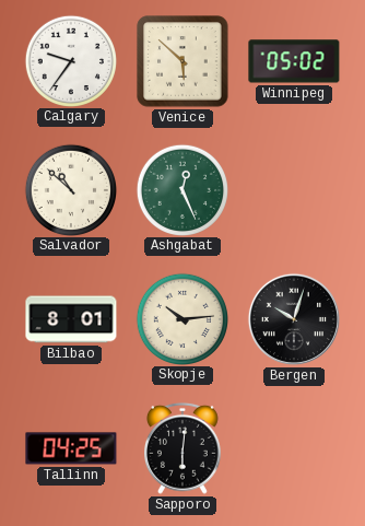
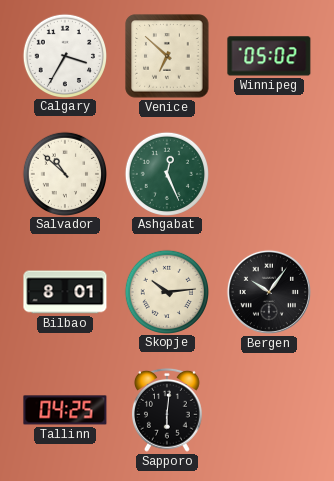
Calgary: 9:36 -> 3:35 (64, 55)
Venice: 5:52 -> 6:52 (167, 56)
Bergen: 10:03 -> 10:06 (269, 292)
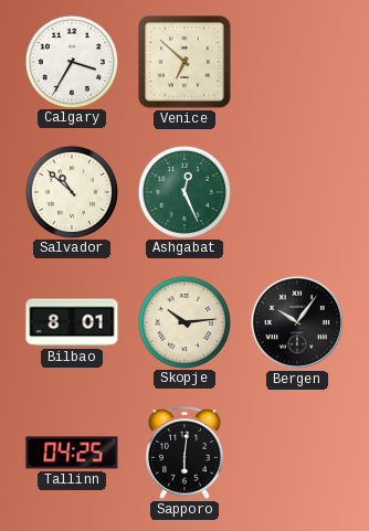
Winnipeg: 05:02 -> none (269, 56)
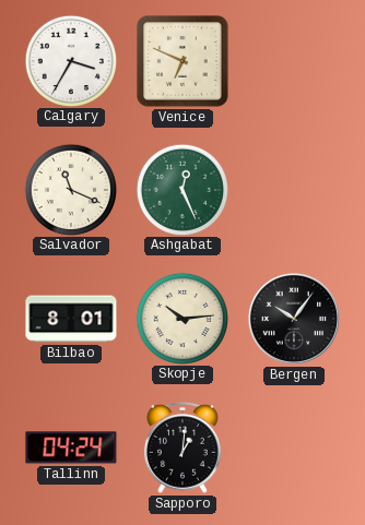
Venice: 6:52 -> 6:49 (182, 61)
Salvador: 10:52 -> 11:19 (70, 189)
Tallinn: 04:25 -> 04:24 (71, 448)
Sapporo: 6:01 -> 1:01 (184, 448)
